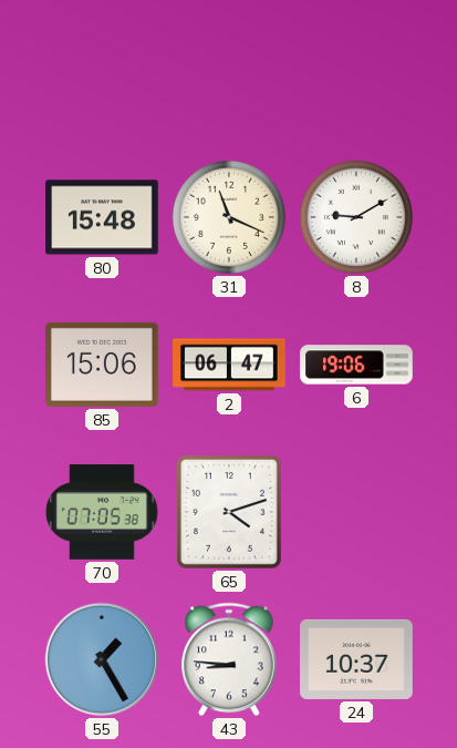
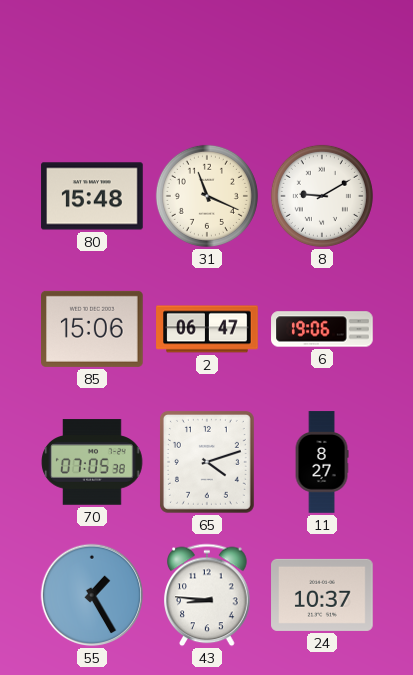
11: none -> 8:27 (322, 462)
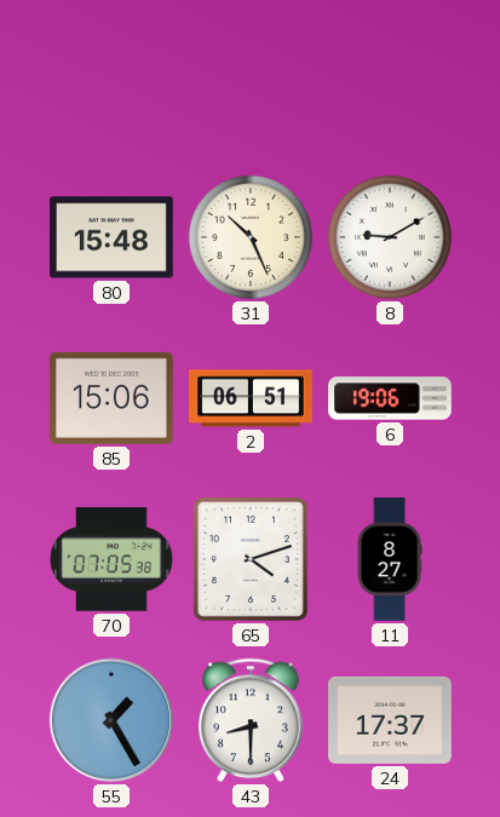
31: 11:19 -> 10:26 (251, 237)
2: 06:47 -> 06:51 (251, 398)
43: 8:46 -> 8:30 (251, 720)
24: 10:37 -> 17:37 (390, 720)
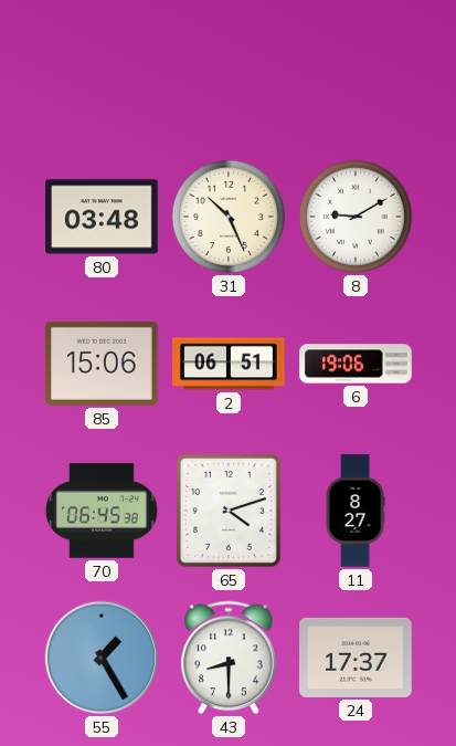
80: 15:48 -> 03:48 (102, 217)
70: 07:05 -> 06:45 (102, 511)
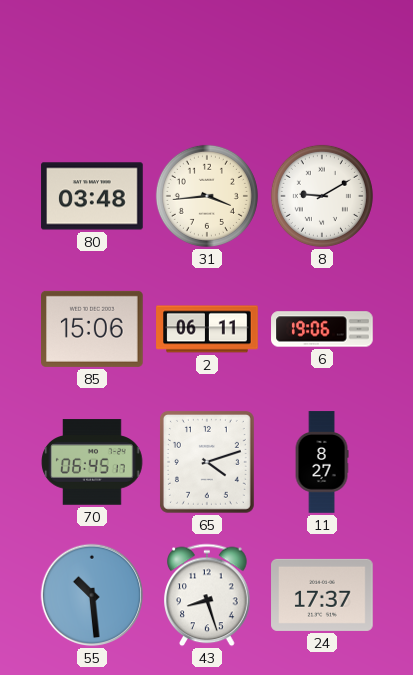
31: 10:26 -> 3:44 (207, 196)
2: 06:51 -> 06:11 (207, 329)
70: 06:45:38 -> 06:45:17 (92, 462)
55: 1:25 -> 10:29 (92, 595)
43: 8:30 -> 8:27 (207, 595)
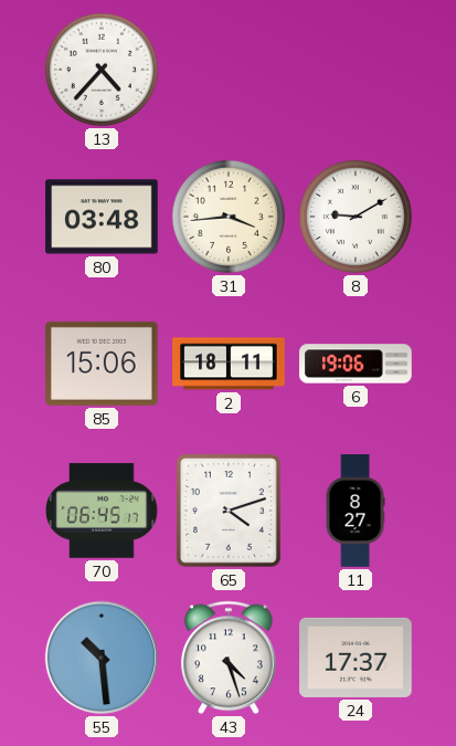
13: none -> 4:37 (102, 70)
2: 06:11 -> 18:11 (229, 364)
43: 8:27 -> 4:27 (229, 658)
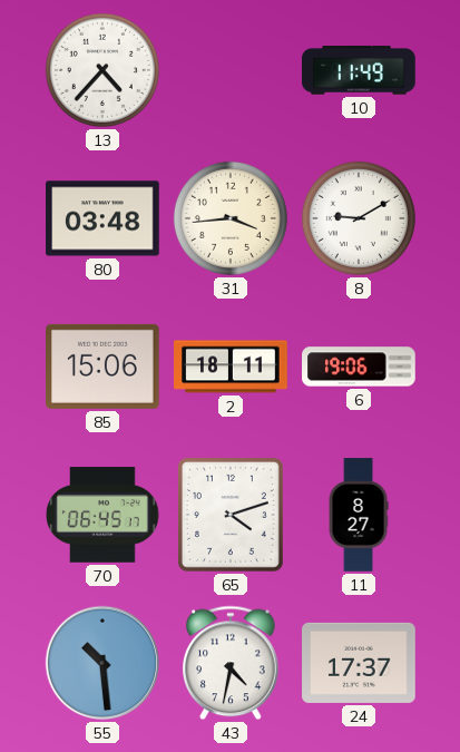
10: none -> 11:49 (359, 70)
43: 4:27 -> 4:32 (231, 663)
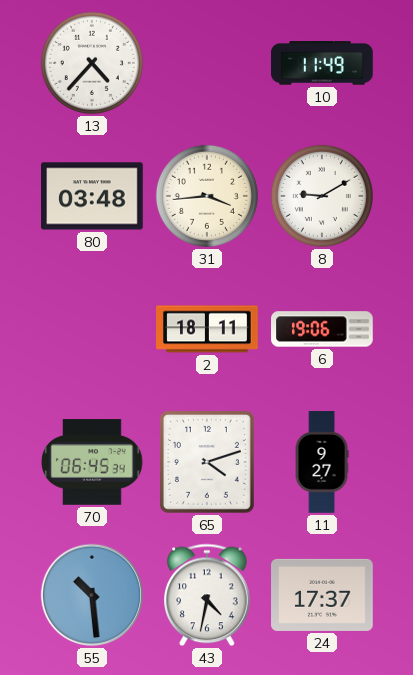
85: 15:06 -> none (104, 367)
70: 06:45:17 -> 06:45:34 (92, 462)
11: 8:27 -> 9:27 (322, 462)
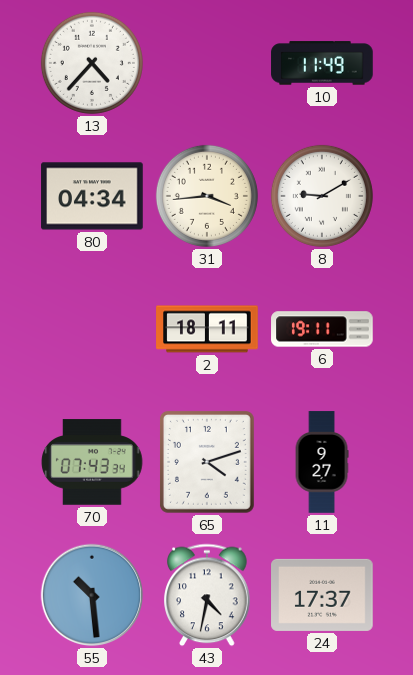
80: 03:48 -> 04:34 (92, 196)
6: 19:06 -> 19:11 (322, 329)
70: 06:45 -> 07:43 (92, 462)
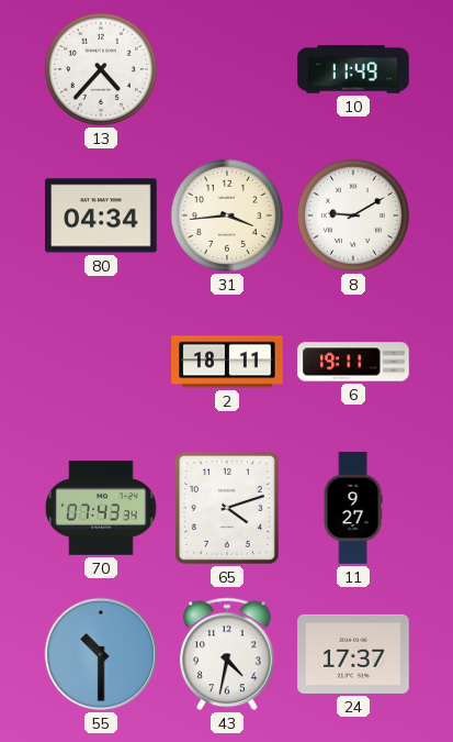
55: 10:29 -> 10:30 (101, 654)
